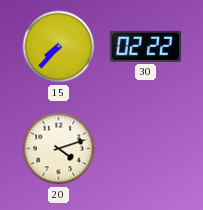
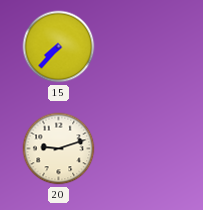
30: 02:22 -> none (145, 46)
20: 4:12 -> 9:12 (59, 149)
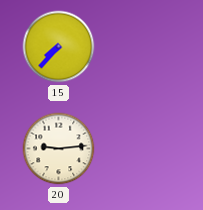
20: 9:12 -> 9:14 (59, 149)
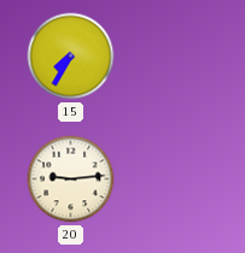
15: 7:37 -> 7:35 (71, 57)
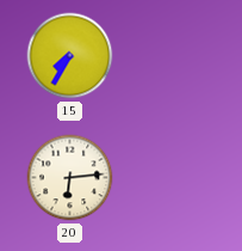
20: 9:14 -> 6:14 (70, 178)
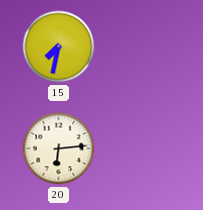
15: 7:35 -> 7:32 (59, 47)
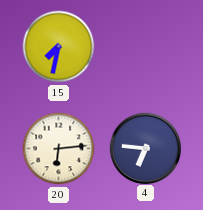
4: none -> 6:46 (145, 148)
